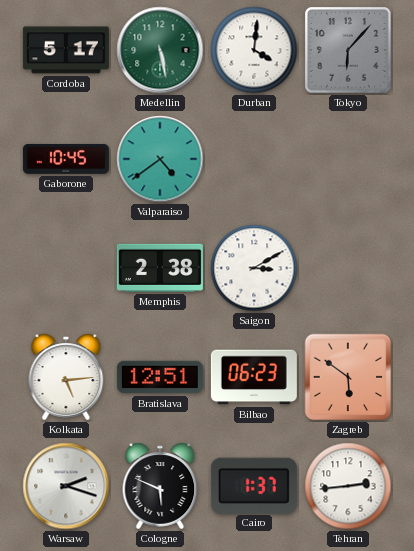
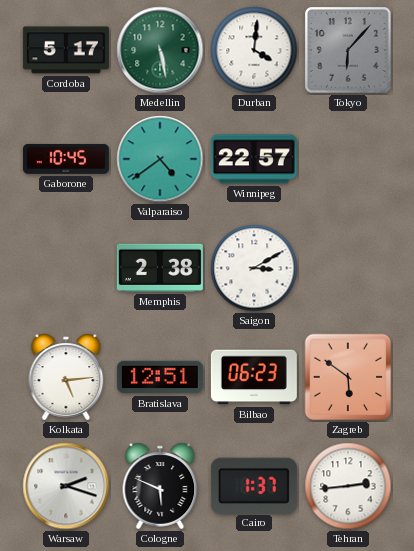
Winnipeg: none -> 22:57 (254, 159)
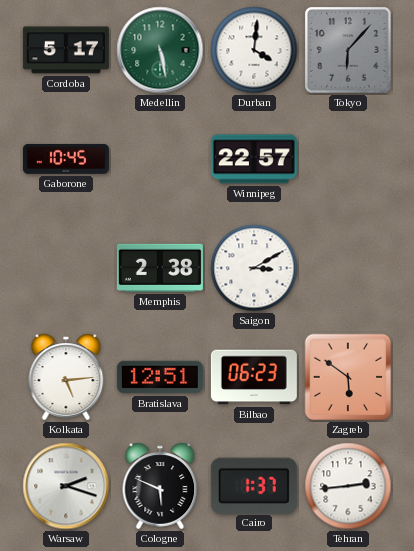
Valparaiso: 4:39 -> none (160, 159)
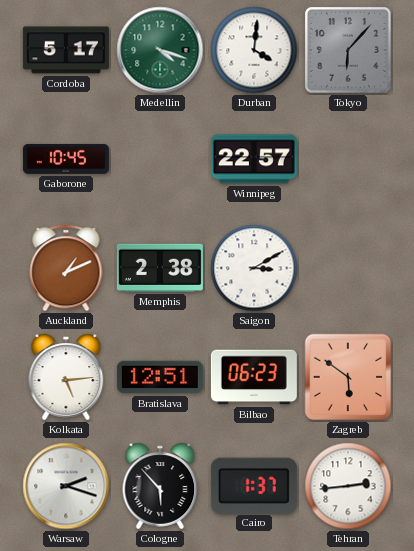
Medellin: 5:28 -> 4:18 (160, 50)
Auckland: none -> 1:11 (66, 268)
Cologne: 5:49 -> 5:53 (160, 486)
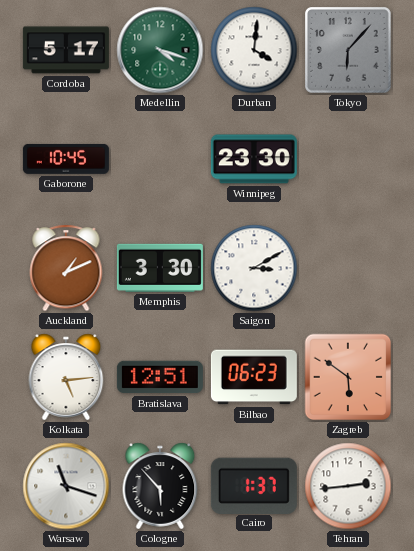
Winnipeg: 22:57 -> 23:30 (254, 159)
Memphis: 2:38 -> 3:30 (160, 268)
Warsaw: 2:18 -> 11:18 (66, 486)
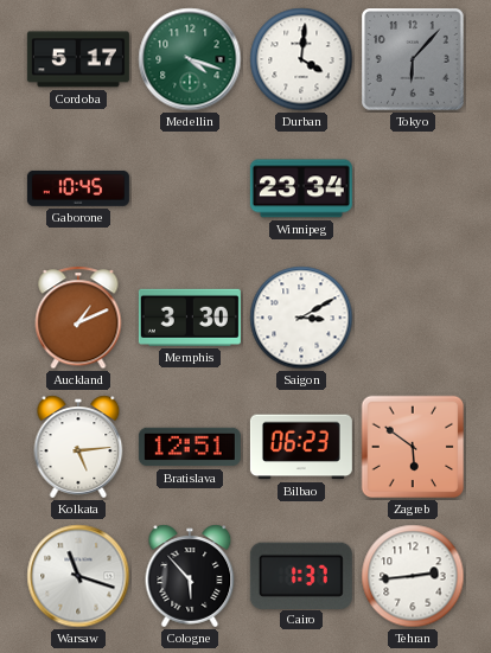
Winnipeg: 23:30 -> 23:34 (301, 188)
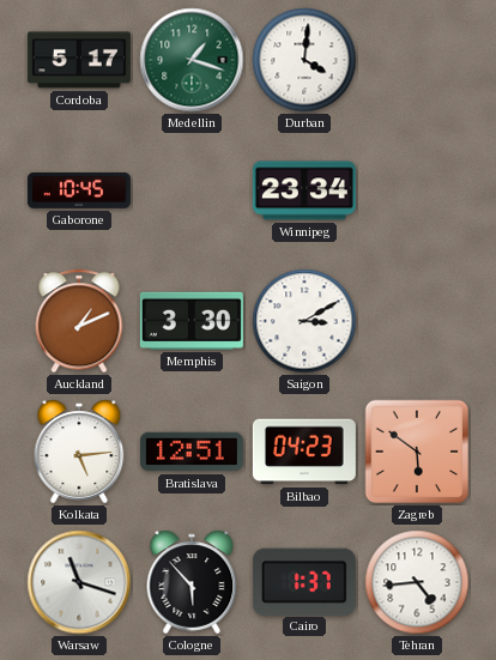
Medellin: 4:18 -> 1:18 (192, 60)
Tokyo: 6:07 -> none (414, 60)
Bilbao: 06:23 -> 04:23 (304, 452)
Tehran: 2:44 -> 4:44 (417, 582)
